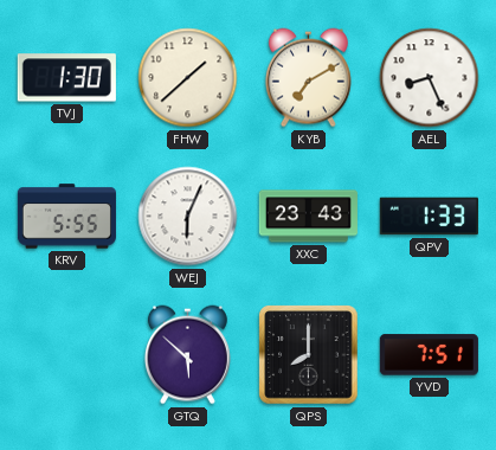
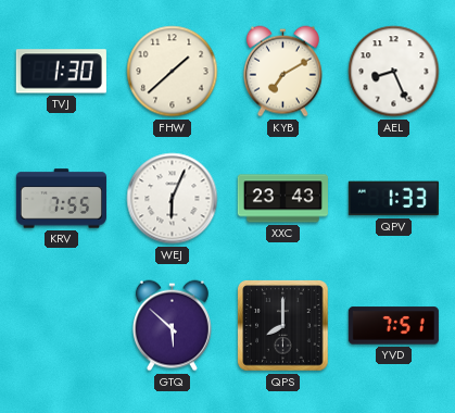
KRV: 5:55 -> 7:55 (61, 199)
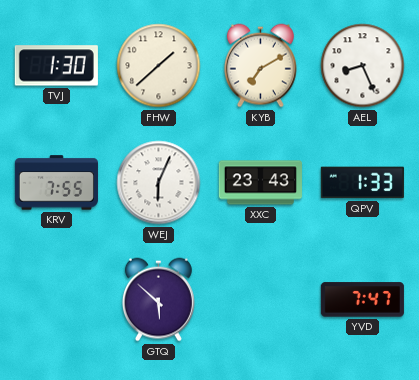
QPS: 8:00 -> none (283, 326)
YVD: 7:51 -> 7:47 (362, 300)
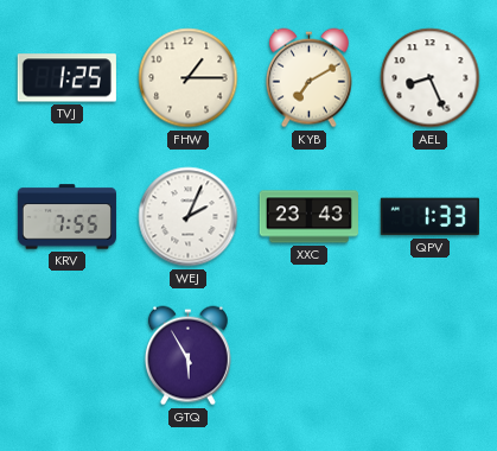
TVJ: 1:30 -> 1:25 (66, 78)
FHW: 1:38 -> 1:15 (189, 78)
WEJ: 6:04 -> 2:04 (189, 217)
GTQ: 5:52 -> 5:55 (187, 356)
YVD: 7:47 -> none (362, 300)
